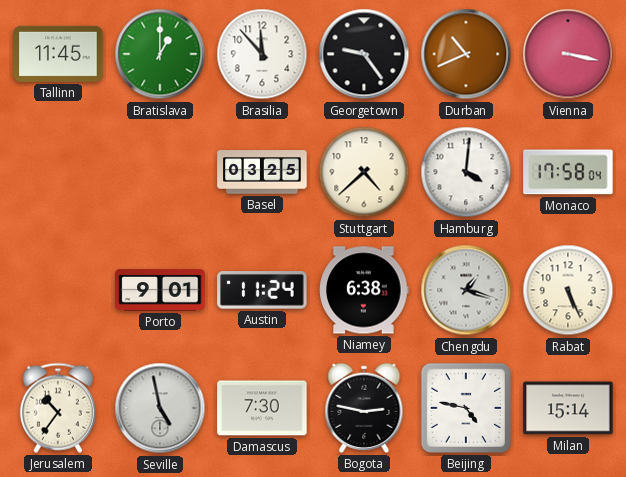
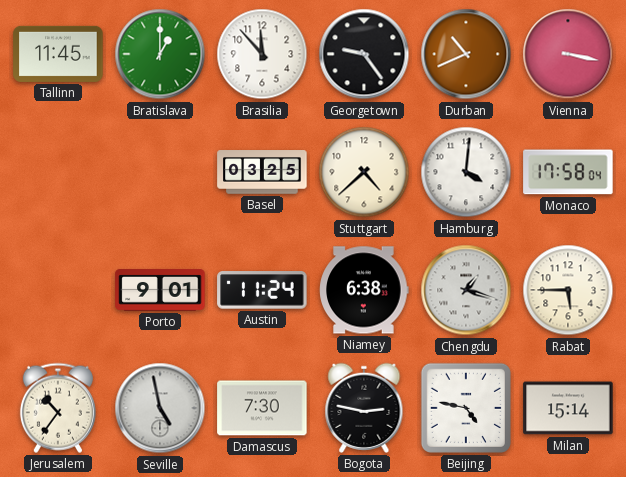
Rabat: 5:26 -> 5:45 (568, 290)
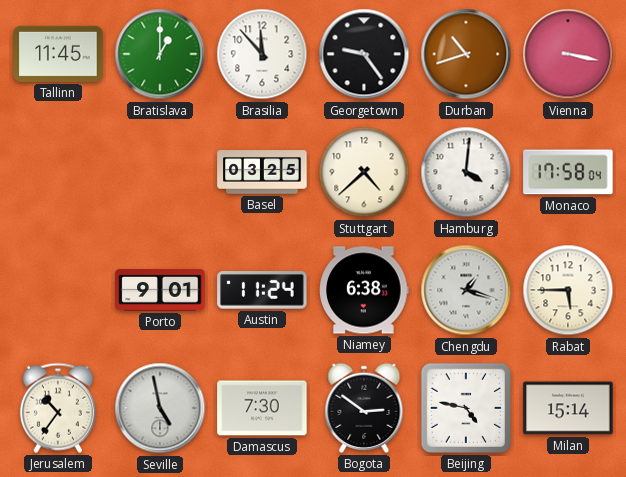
Durban: 10:41 -> 10:42 (466, 54)
Bogota: 2:47 -> 2:51 (364, 408)
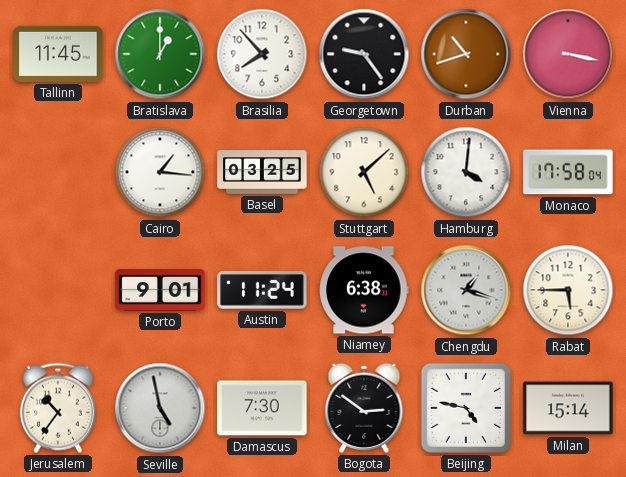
Brasilia: 11:53 -> 7:53 (262, 54)
Cairo: none -> 1:16 (160, 172)
Stuttgart: 4:38 -> 5:08 (364, 172)
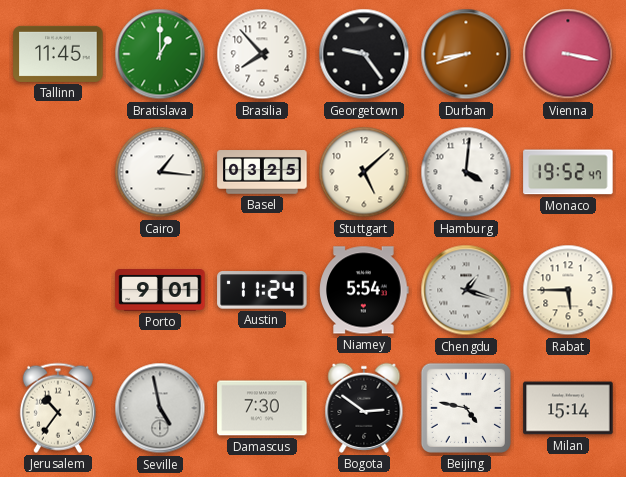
Durban: 10:42 -> 8:42 (466, 54)
Monaco: 17:58 -> 19:52 (568, 172)
Niamey: 6:38 -> 5:54 (364, 290)
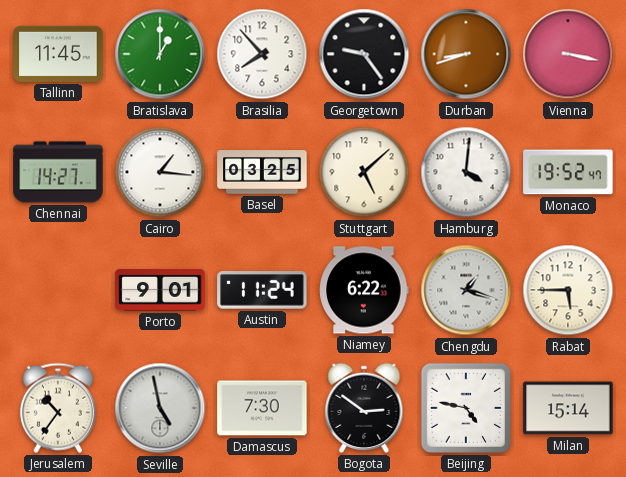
Chennai: none -> 14:27 (58, 172)
Niamey: 5:54 -> 6:22 (364, 290)
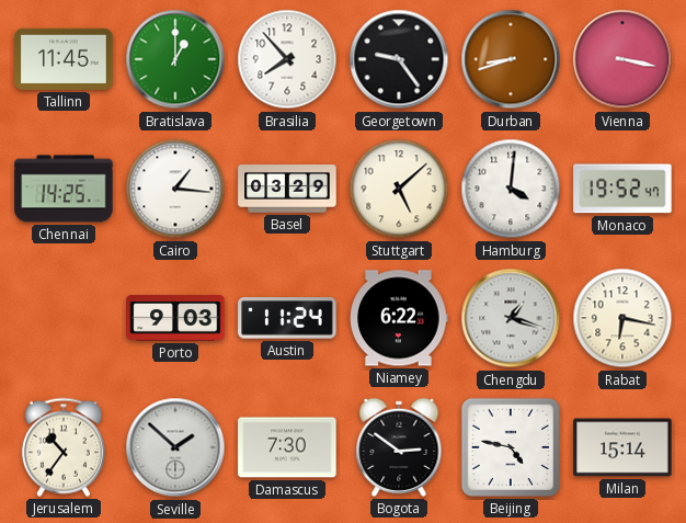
Chennai: 14:27 -> 14:25 (64, 189)
Basel: 03:25 -> 03:29 (287, 189)
Porto: 9:01 -> 9:03 (175, 318)
Rabat: 5:45 -> 6:17 (622, 318)
Seville: 4:58 -> 1:52 (175, 447)
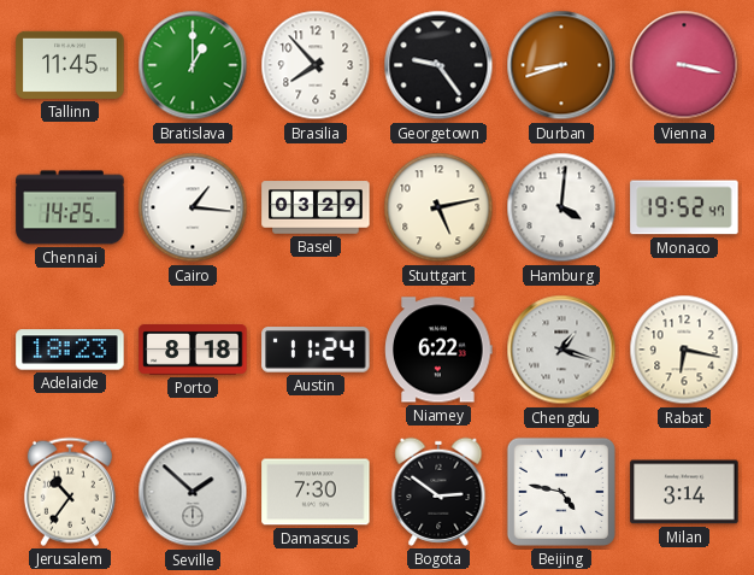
Stuttgart: 5:08 -> 5:13 (438, 207)
Adelaide: none -> 18:23 (70, 350)
Porto: 9:03 -> 8:18 (193, 350)
Milan: 15:14 -> 3:14 (684, 492)
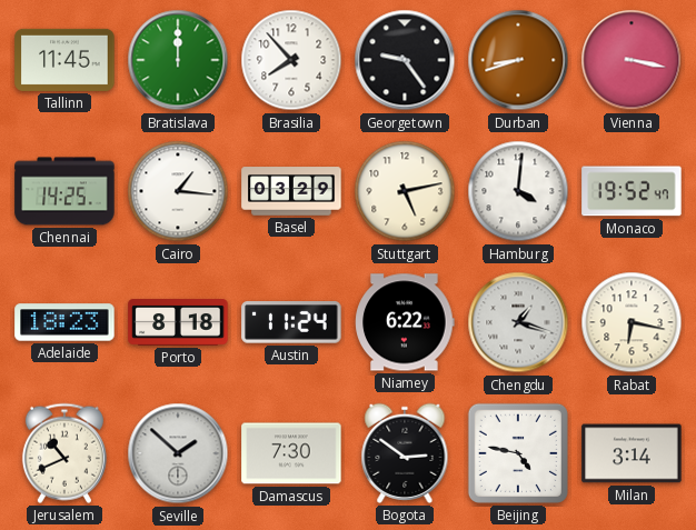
Bratislava: 1:00 -> 12:00 (178, 60)
Jerusalem: 10:36 -> 10:41 (64, 453)
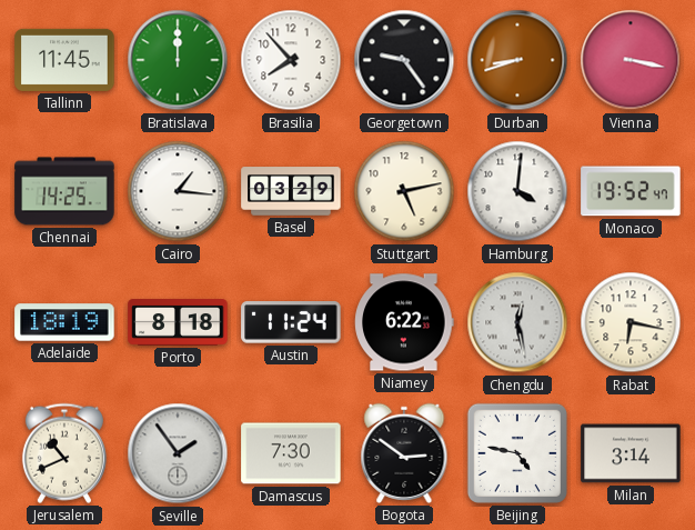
Adelaide: 18:23 -> 18:19 (64, 322)
Chengdu: 1:18 -> 12:28 (517, 322)
Seville: 1:52 -> 1:54 (178, 453)
